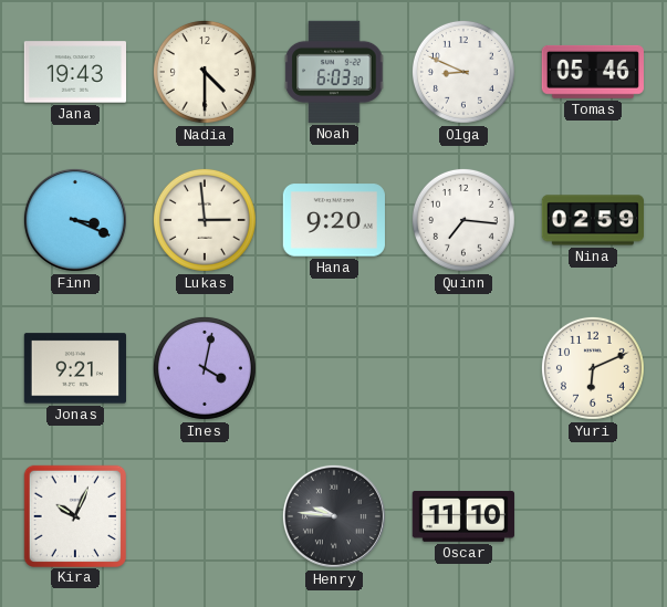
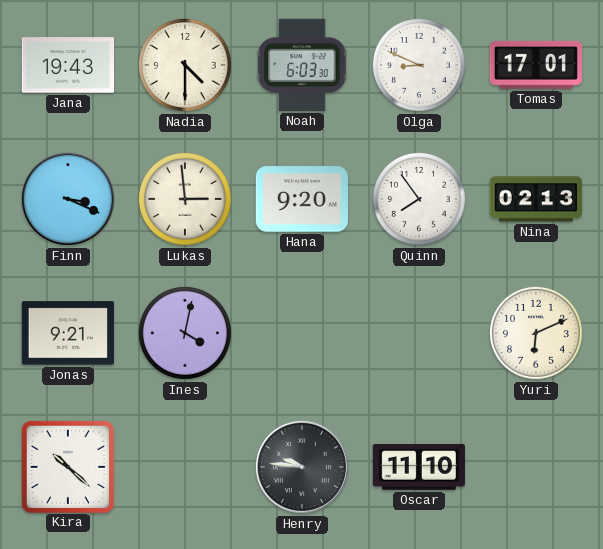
Tomas: 05:46 -> 17:01 (536, 65)
Quinn: 7:16 -> 7:54 (419, 199)
Nina: 02:59 -> 02:13 (535, 199)
Kira: 10:04 -> 10:22 (67, 466)
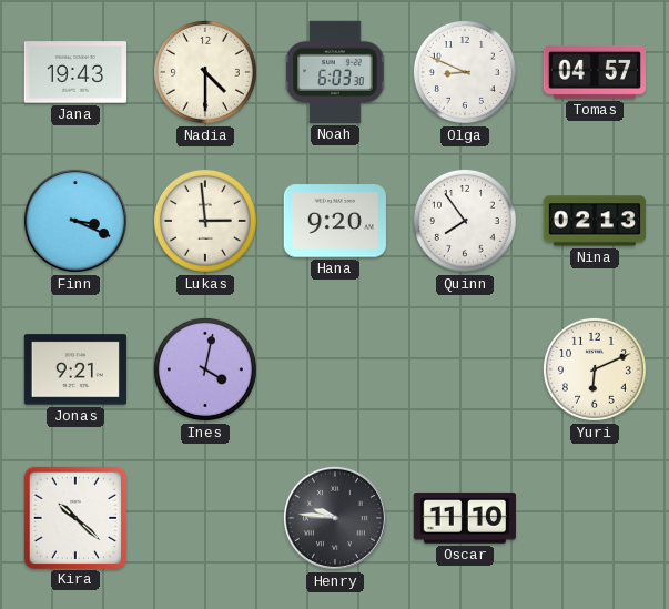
Tomas: 17:01 -> 04:57 (595, 72)
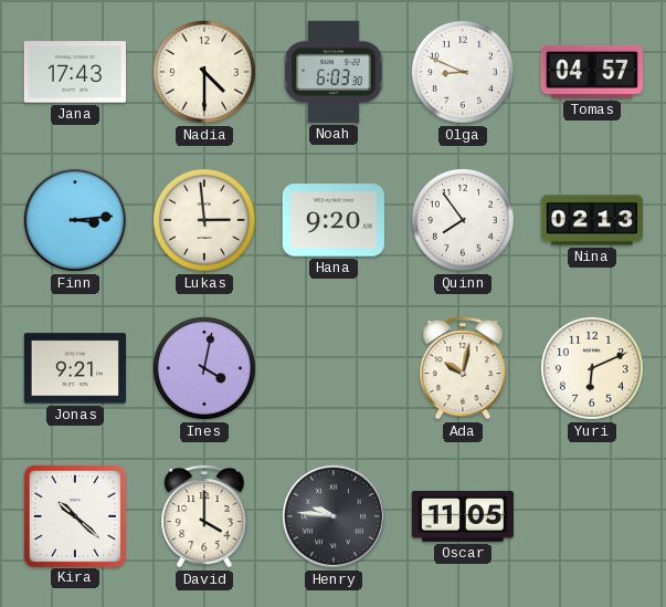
Jana: 19:43 -> 17:43 (74, 72)
Finn: 3:19 -> 3:14 (75, 220)
Ada: none -> 10:02 (463, 368)
David: none -> 4:00 (204, 516)
Oscar: 11:10 -> 11:05 (463, 516)
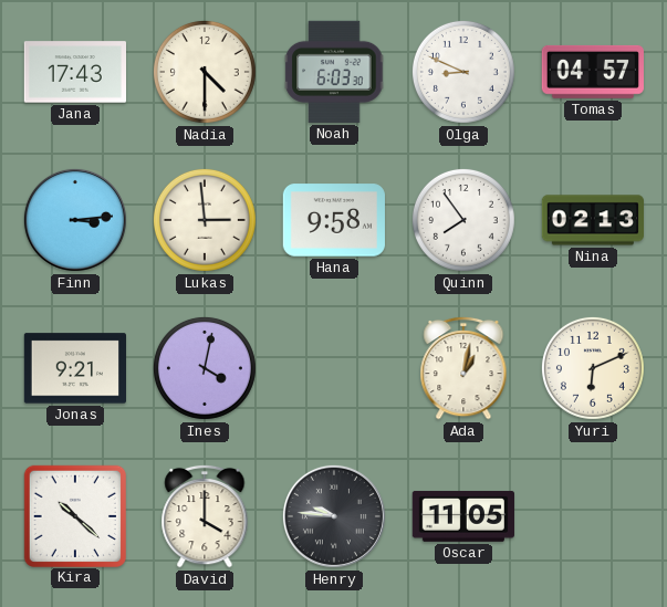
Hana: 9:20 -> 9:58 (334, 220)
Ada: 10:02 -> 1:02 (463, 368)
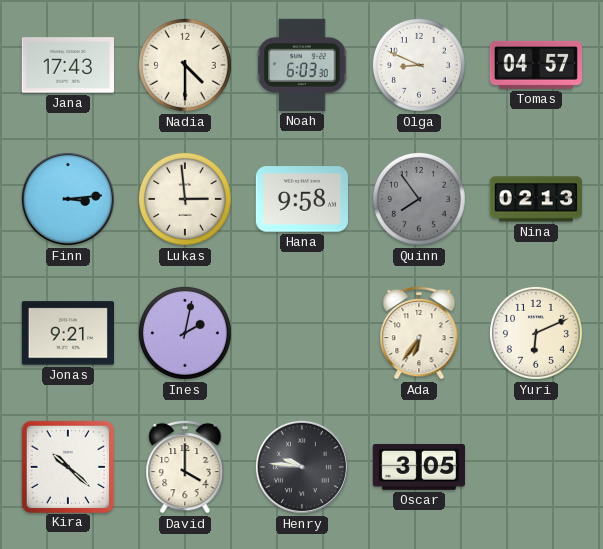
Quinn dial: white -> grey (419, 199)
Ines: 4:02 -> 2:02 (185, 333)
Ada: 1:02 -> 6:36 (419, 333)
Oscar: 11:05 -> 3:05 (419, 467)
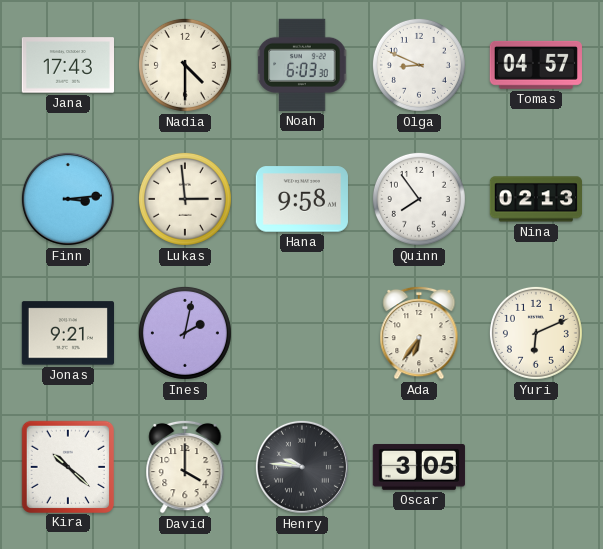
Quinn dial: grey -> white (419, 199)
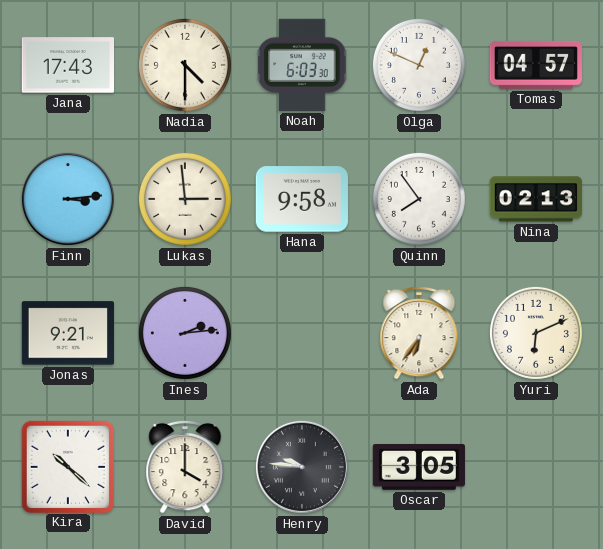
Olga: 8:49 -> 12:49 (419, 65)
Ines: 2:02 -> 2:14 (185, 333)
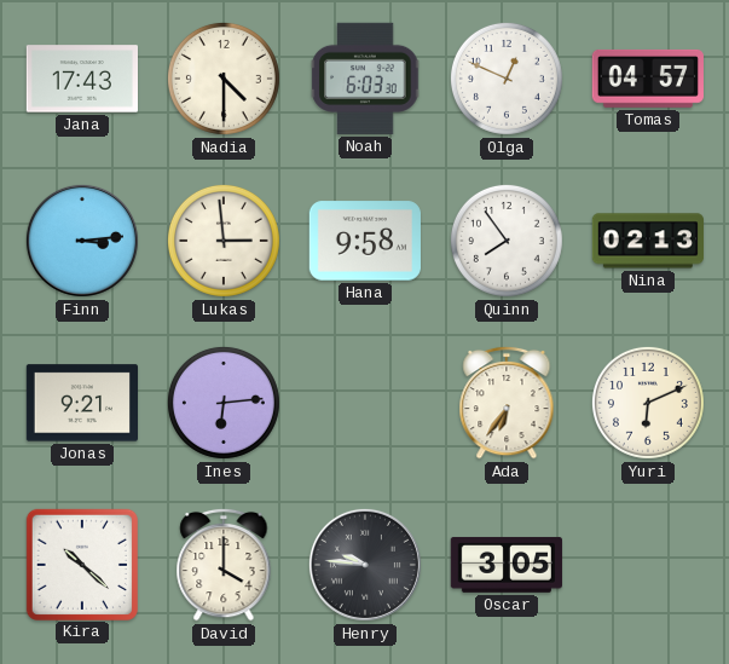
Ines: 2:14 -> 6:14 (224, 403)
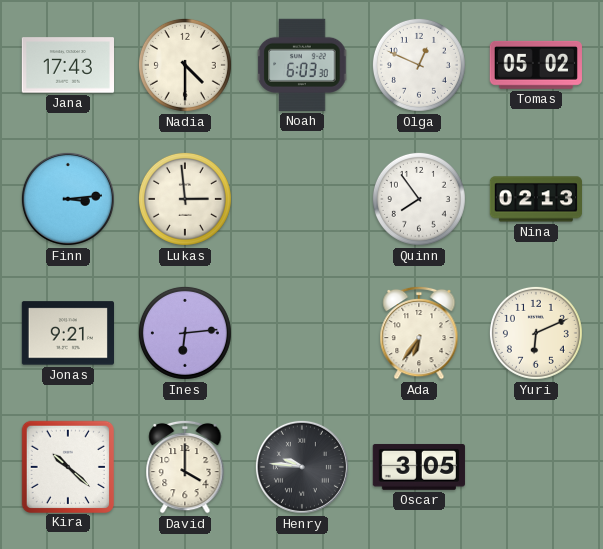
Tomas: 04:57 -> 05:02 (536, 65)
Hana: 9:58 -> none (365, 241)
